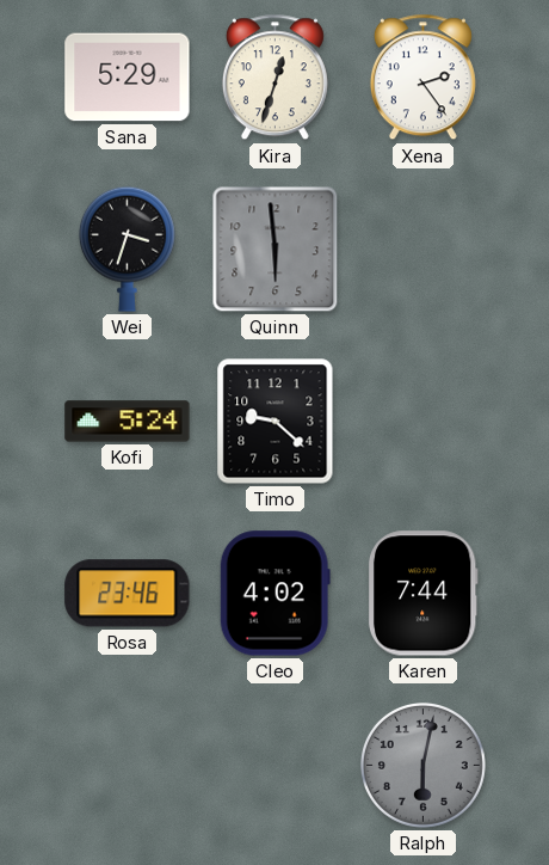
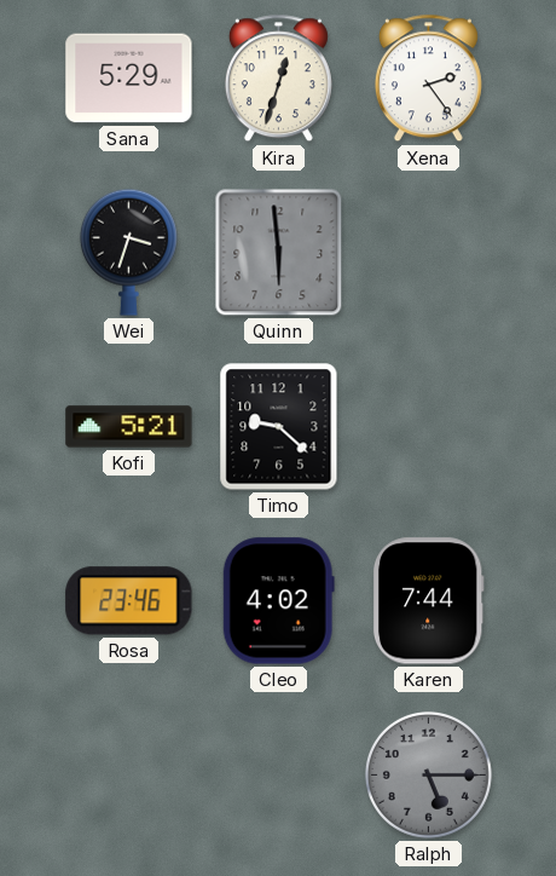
Kofi: 5:24 -> 5:21 (129, 427)
Ralph: 6:02 -> 5:15 (428, 774)
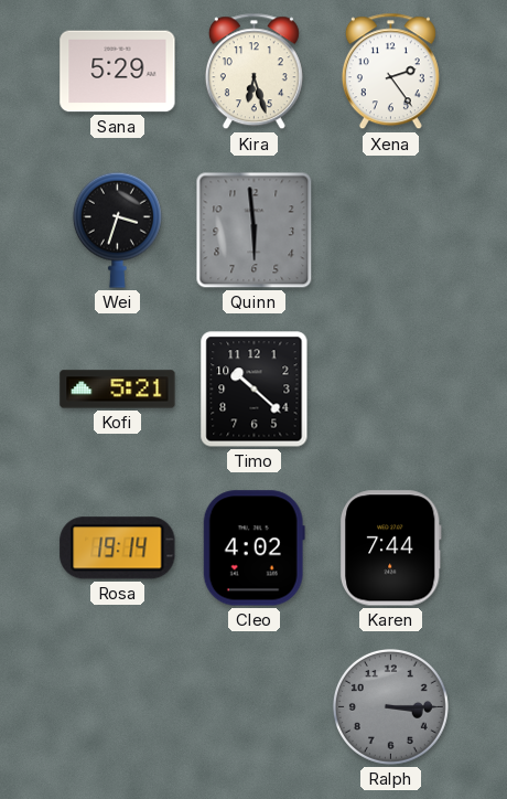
Kira: 12:33 -> 6:27 (253, 72)
Timo: 9:22 -> 10:22 (255, 390)
Rosa: 23:46 -> 19:14 (118, 548)
Ralph: 5:15 -> 3:15 (390, 706)
